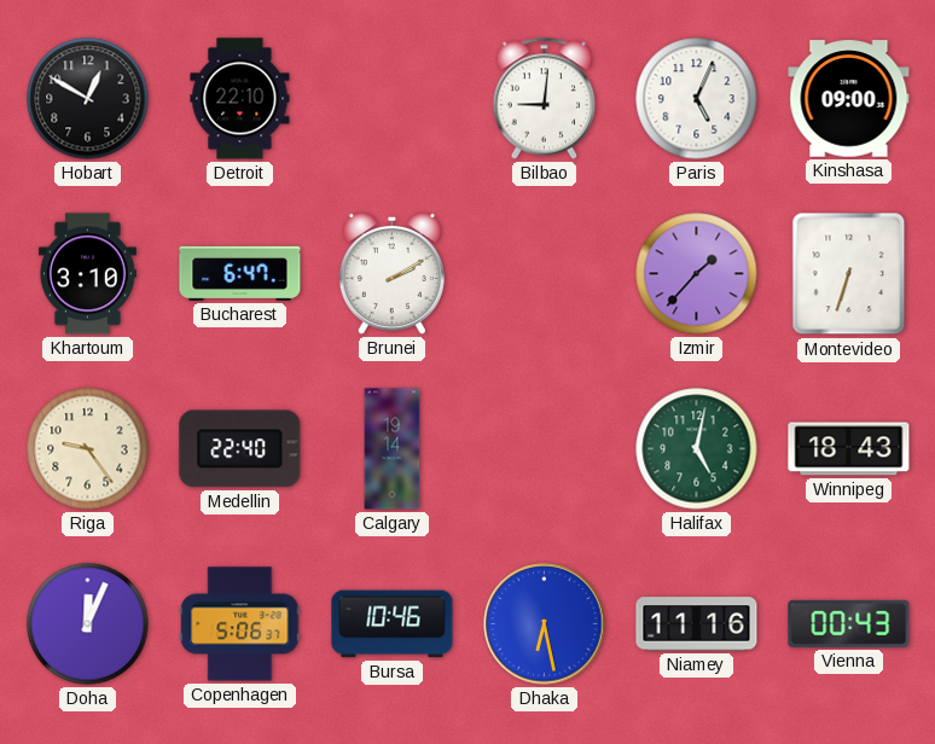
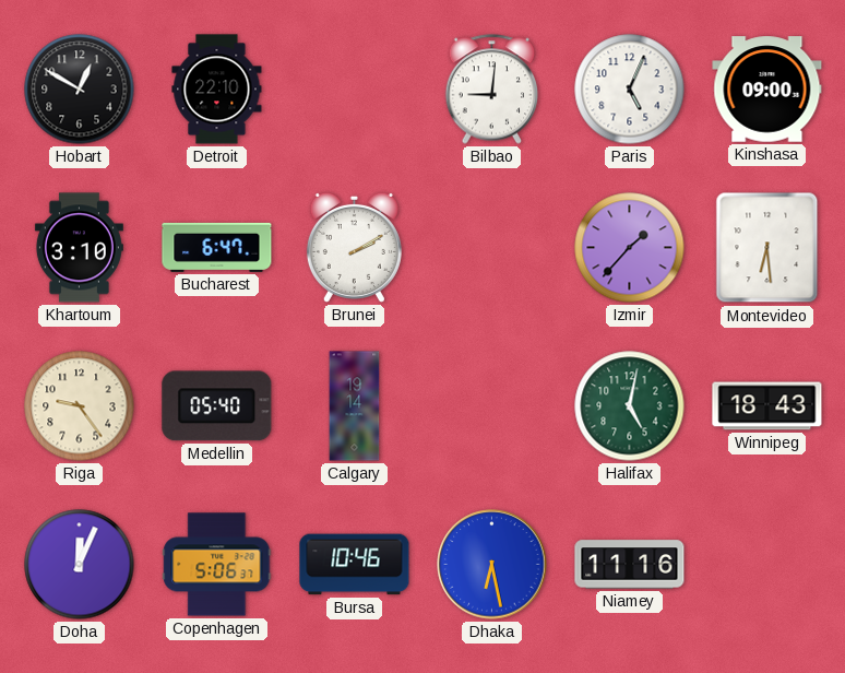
Montevideo: 6:33 -> 6:29 (767, 248)
Medellin: 22:40 -> 05:40 (217, 406)
Vienna: 00:43 -> none (849, 623)
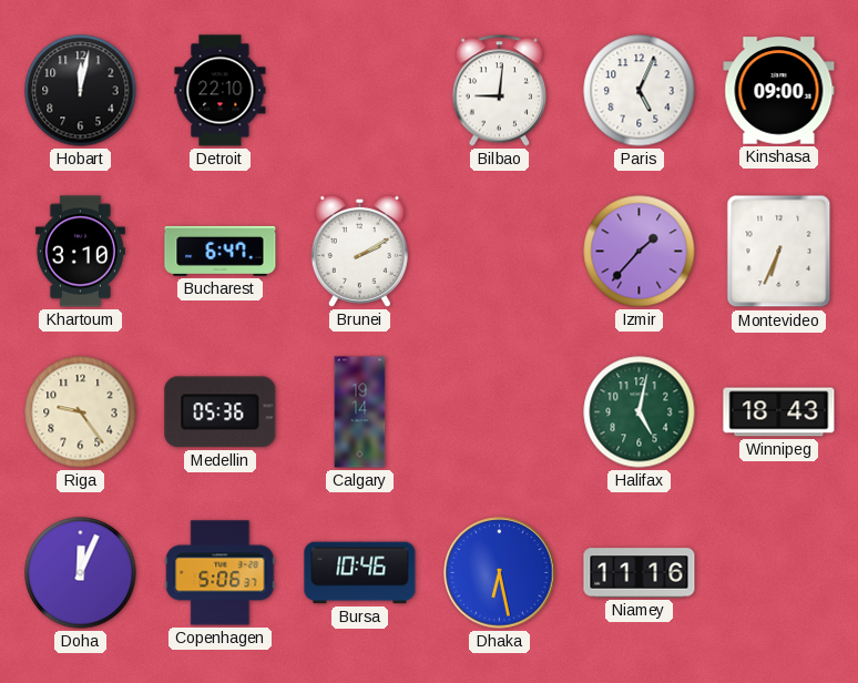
Hobart: 12:50 -> 12:02 (81, 91)
Montevideo: 6:29 -> 6:34 (779, 252)
Medellin: 05:40 -> 05:36 (221, 412)
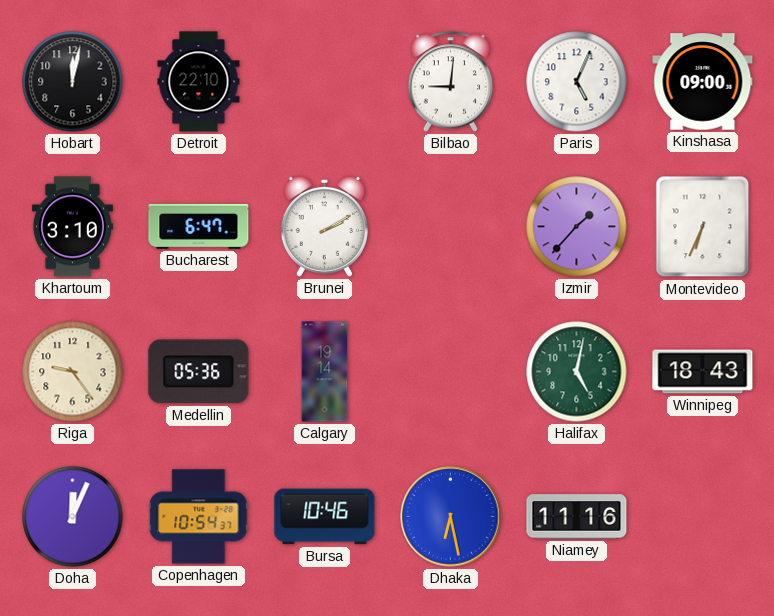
Copenhagen: 5:06 -> 10:54 (199, 517)
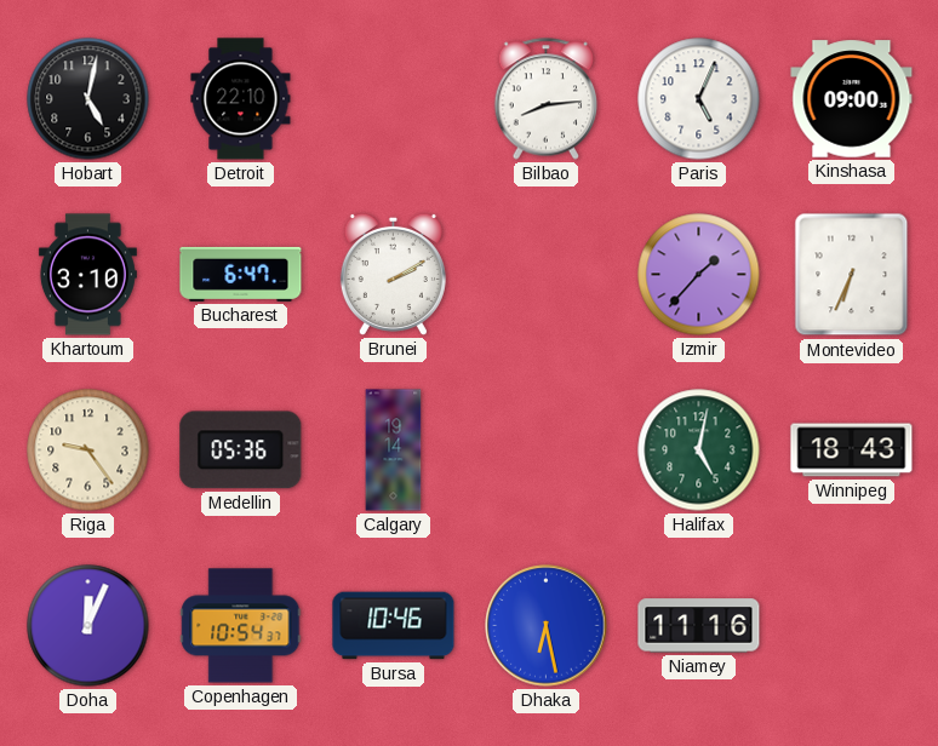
Hobart: 12:02 -> 5:02 (88, 99)
Bilbao: 9:01 -> 8:14 (547, 99)
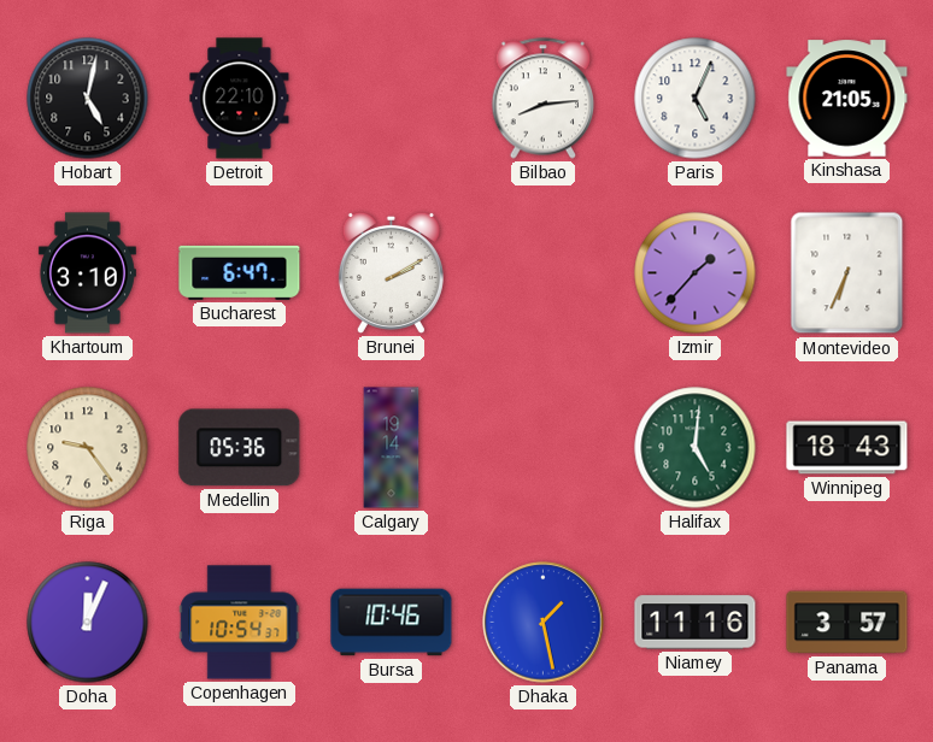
Kinshasa: 09:00 -> 21:05 (847, 99)
Halifax: 5:02 -> 5:01 (696, 448)
Dhaka: 6:28 -> 1:28 (544, 623)
Panama: none -> 3:57 (847, 623)
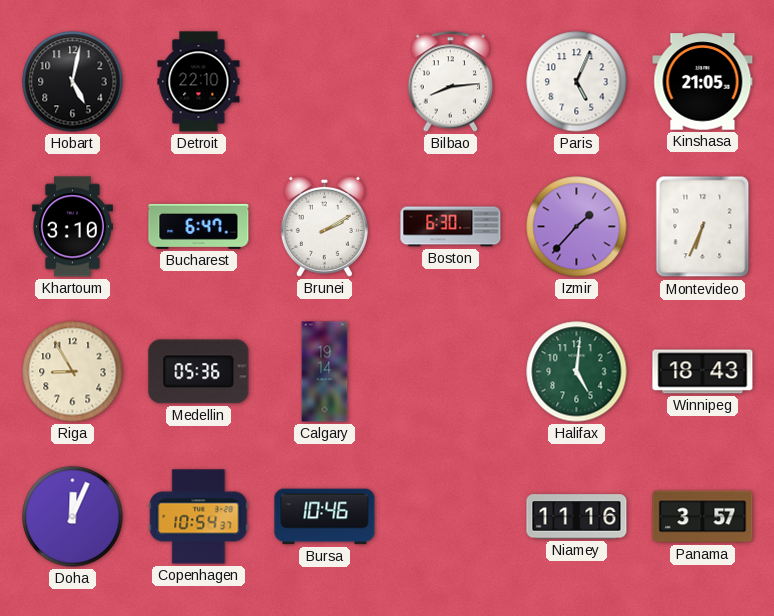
Boston: none -> 6:30 (451, 227)
Riga: 9:24 -> 8:55 (73, 372)
Dhaka: 1:28 -> none (544, 623)
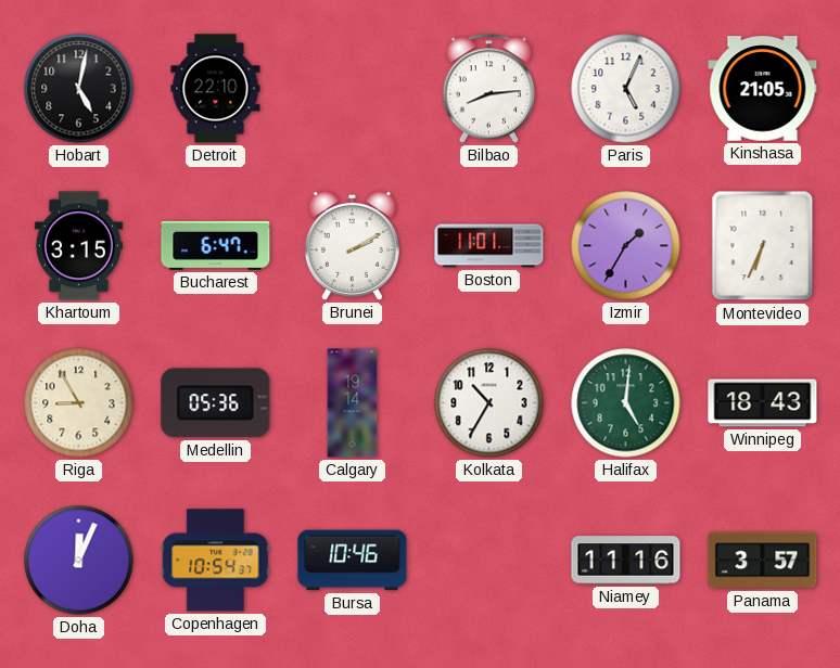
Khartoum: 3:10 -> 3:15 (78, 246)
Boston: 6:30 -> 11:01 (489, 246)
Izmir: 1:37 -> 1:35 (626, 246)
Kolkata: none -> 10:35 (489, 403)
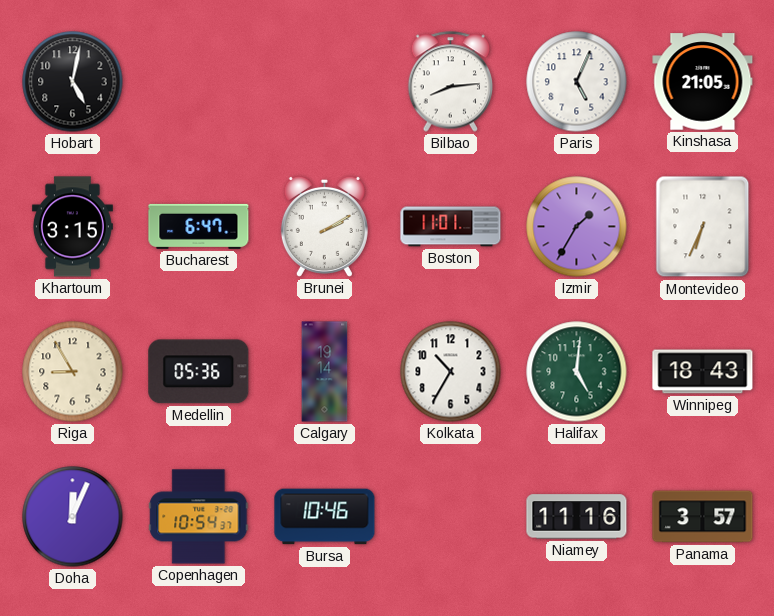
Detroit: 22:10 -> none (216, 89)
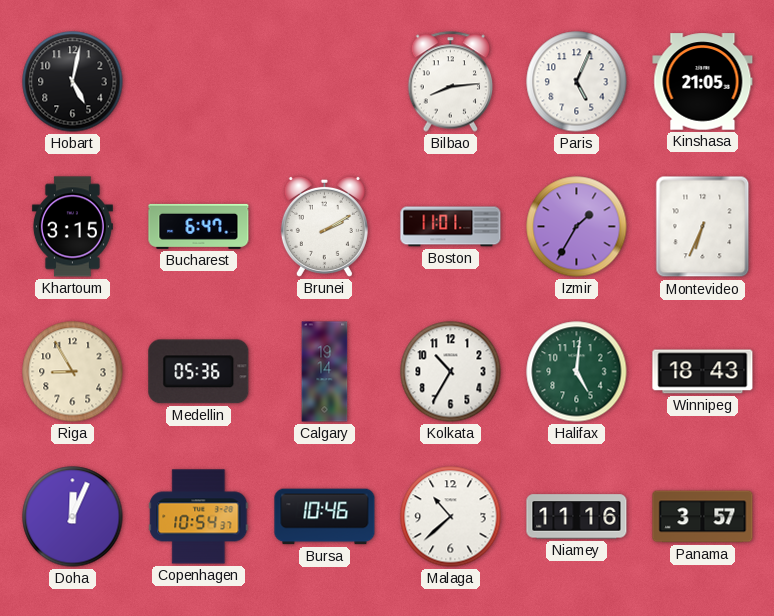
Malaga: none -> 10:38 (451, 517)
